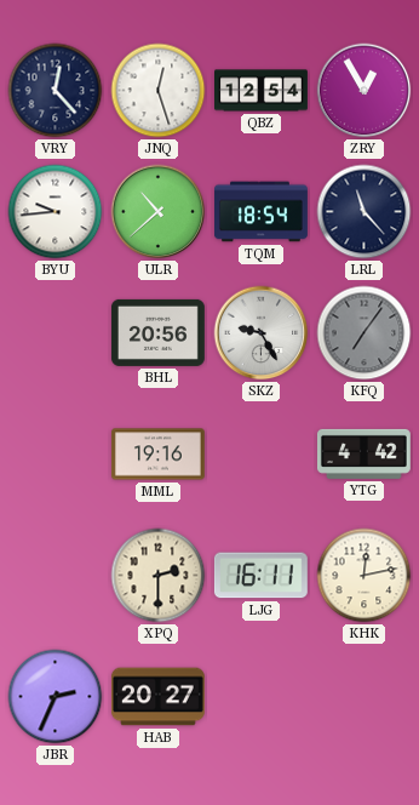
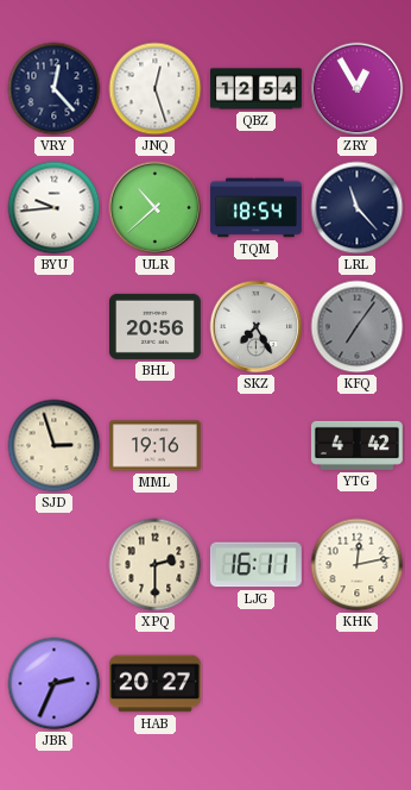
SKZ: 9:25 -> 7:25 (257, 327)
SJD: none -> 2:57 (55, 446)
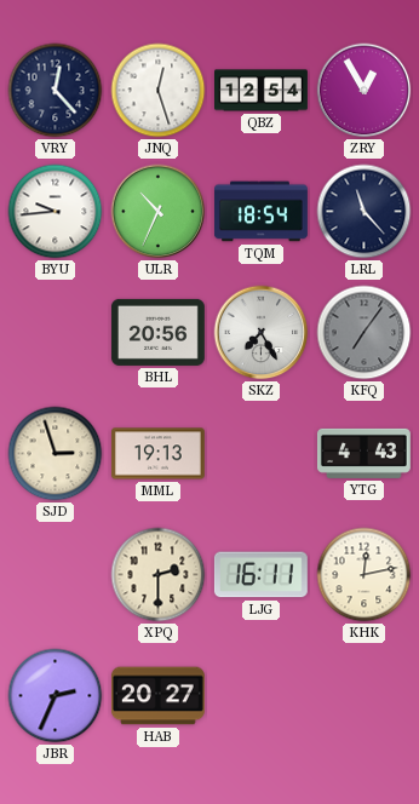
ULR: 10:38 -> 10:34 (159, 212)
MML: 19:16 -> 19:13 (157, 454)
YTG: 4:42 -> 4:43 (363, 453)
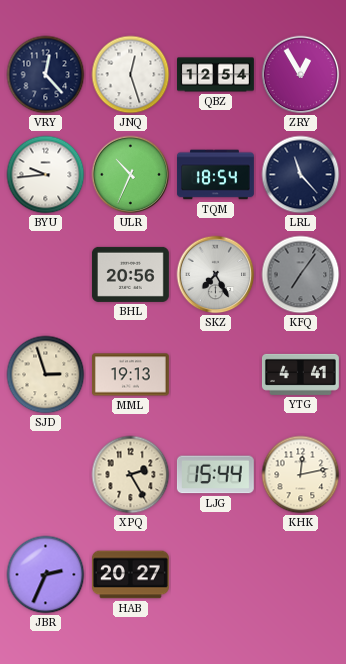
YTG: 4:43 -> 4:41 (300, 374)
XPQ: 2:30 -> 2:25 (131, 475)
LJG: 16:11 -> 15:44 (215, 475)
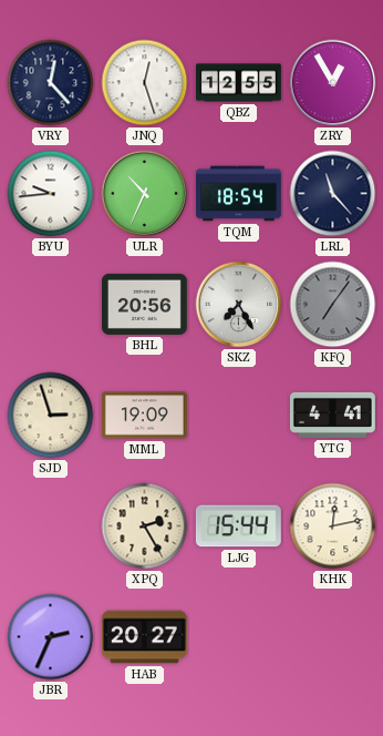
QBZ: 12:54 -> 12:55 (239, 83)
MML: 19:13 -> 19:09 (144, 416)
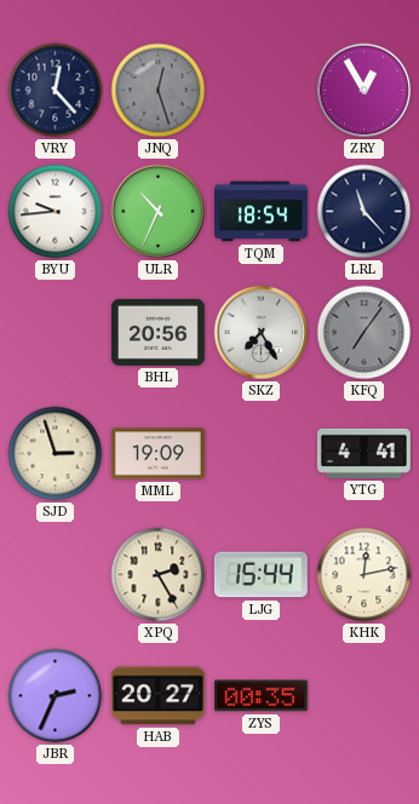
JNQ dial: white -> grey (159, 91)
QBZ: 12:55 -> none (239, 83)
ZYS: none -> 00:35 (260, 696)
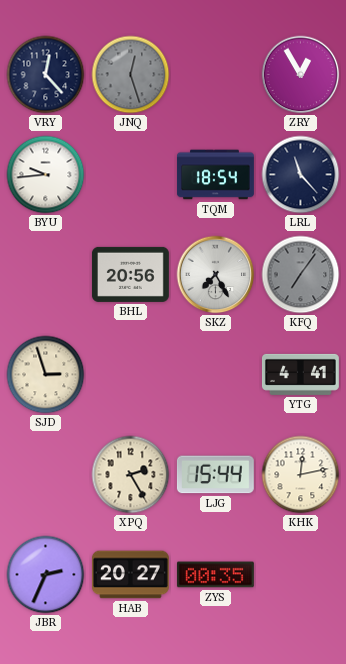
ULR: 10:34 -> none (159, 212)
MML: 19:09 -> none (157, 454)
